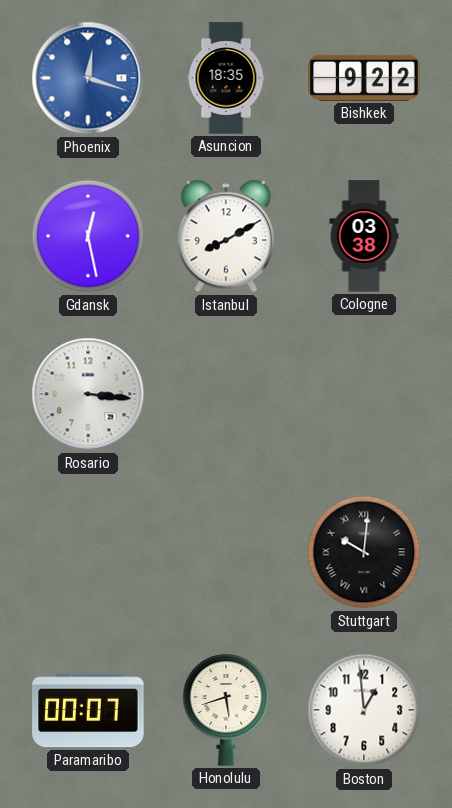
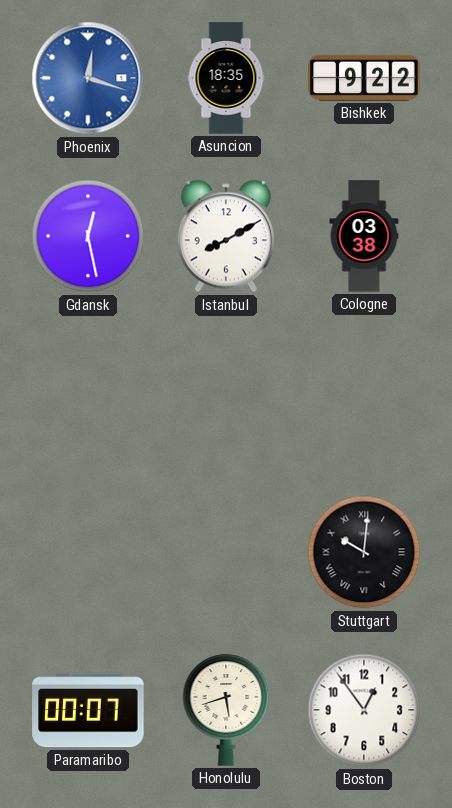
Rosario: 3:16 -> none (88, 394)
Boston: 12:59 -> 12:54 (364, 710)
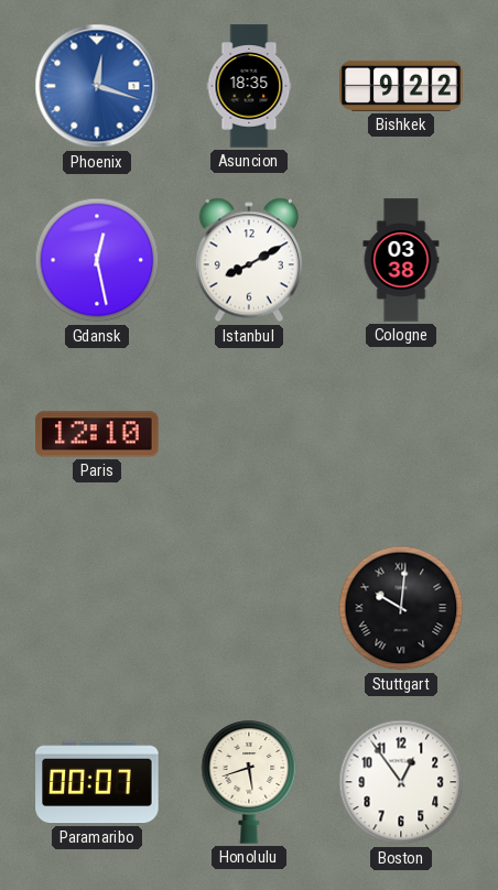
Paris: none -> 12:10 (97, 434)
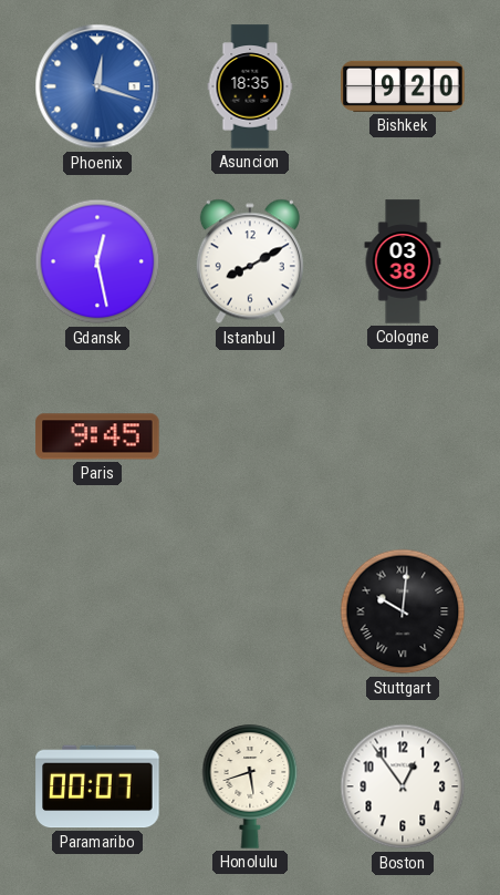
Bishkek: 9:22 -> 9:20 (403, 86)
Paris: 12:10 -> 9:45 (97, 436)
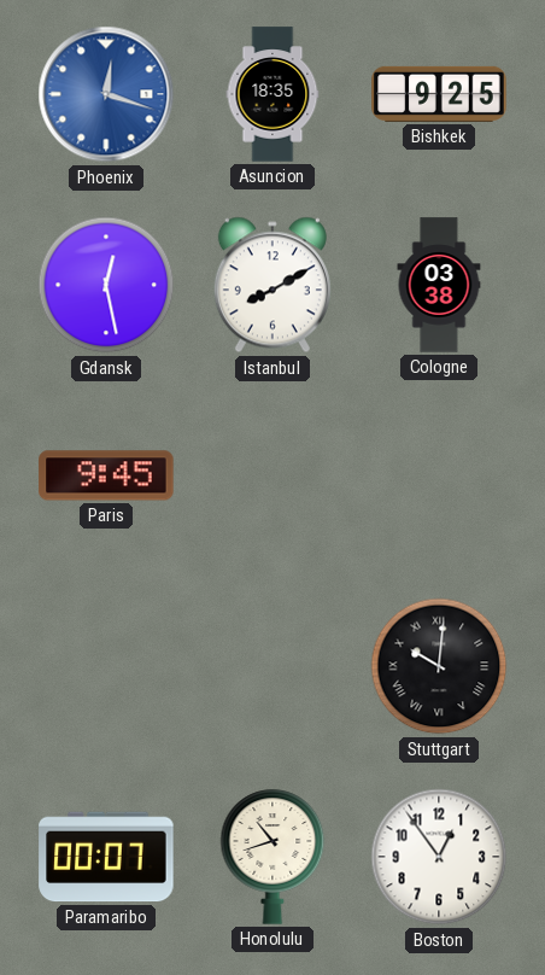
Bishkek: 9:20 -> 9:25 (439, 94)
Honolulu: 5:42 -> 10:42 (272, 857)
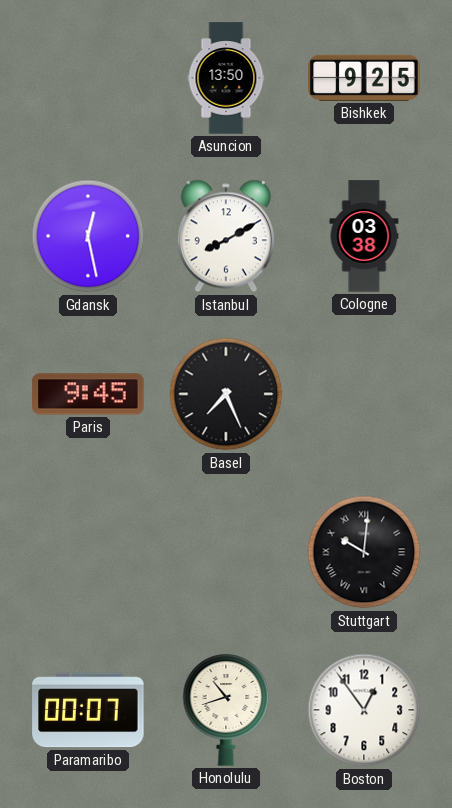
Phoenix: 12:18 -> none (106, 94)
Asuncion: 18:35 -> 13:50 (226, 78)
Basel: none -> 7:26 (226, 394)
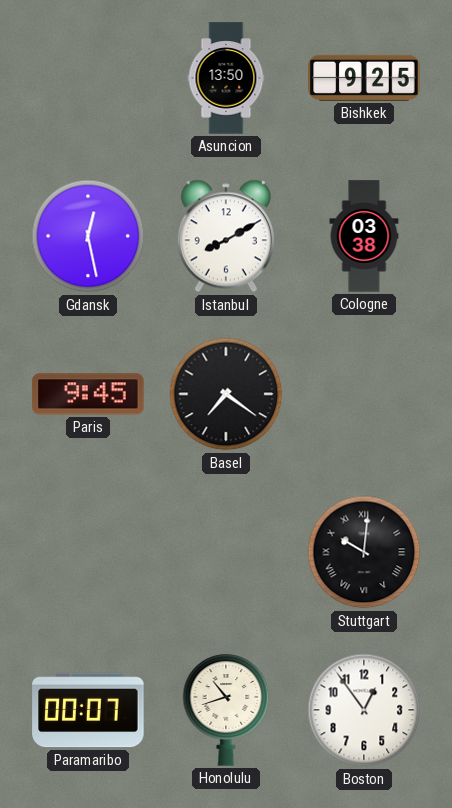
Basel: 7:26 -> 7:21 (226, 394)
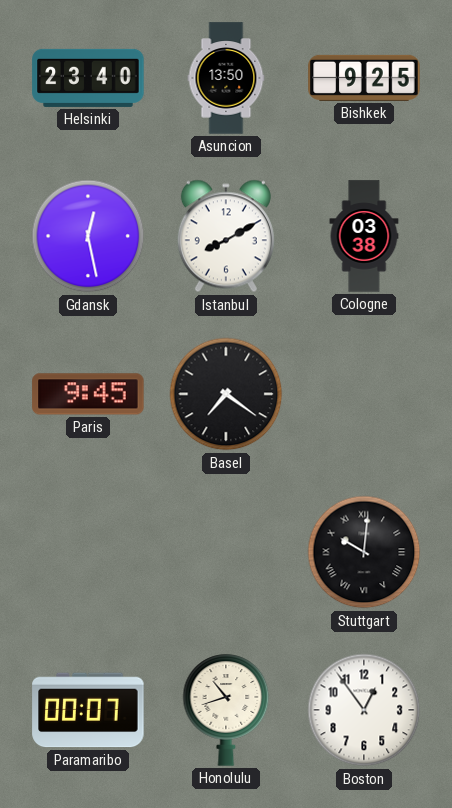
Helsinki: none -> 23:40 (88, 78)
